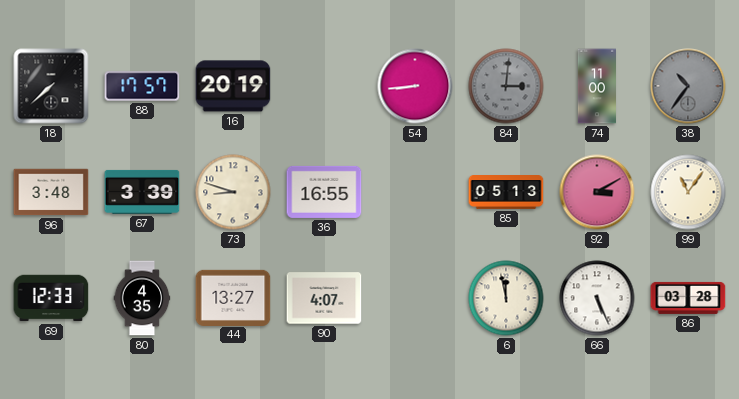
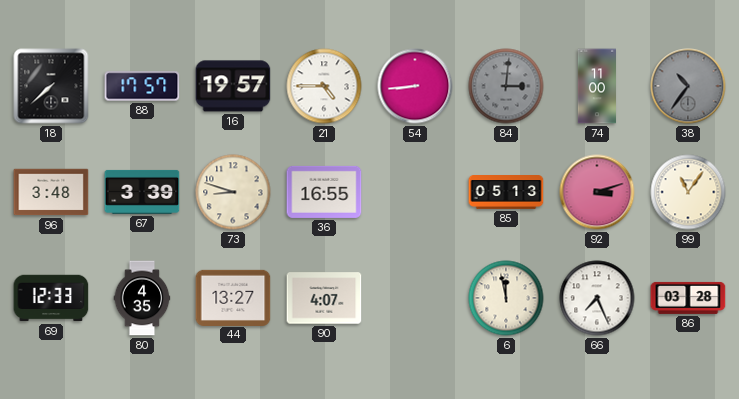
16: 20:19 -> 19:57 (233, 86)
21: none -> 4:45 (324, 86)
92: 3:10 -> 3:12 (597, 192)
66: 5:26 -> 7:26 (597, 298)
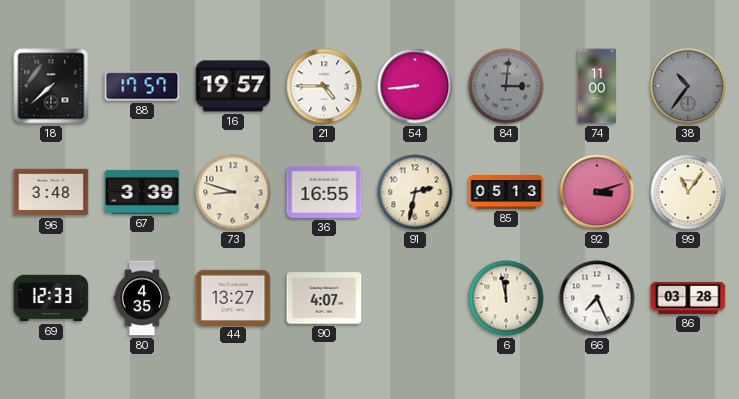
91: none -> 2:32 (415, 192)
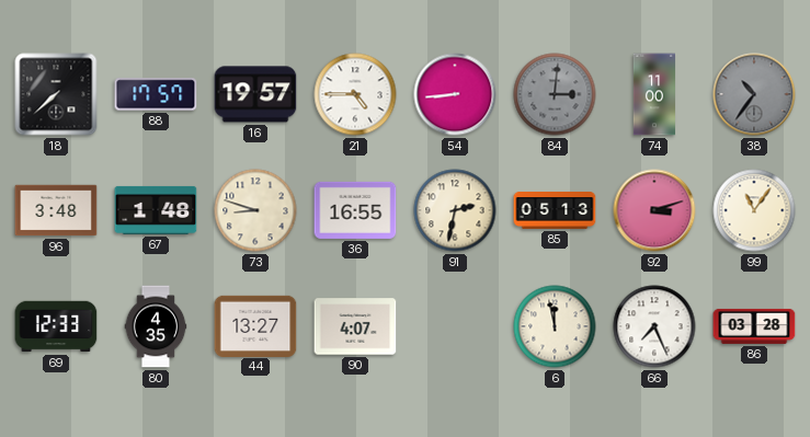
67: 3:39 -> 1:48 (156, 210)
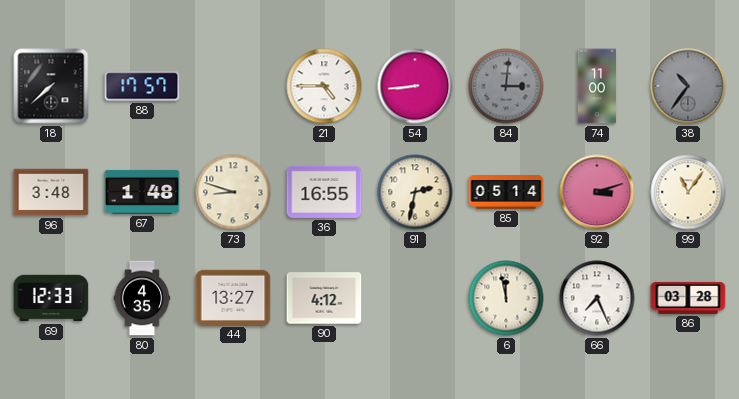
16: 19:57 -> none (255, 94)
85: 05:13 -> 05:14 (506, 193)
90: 4:07 -> 4:12 (324, 298)
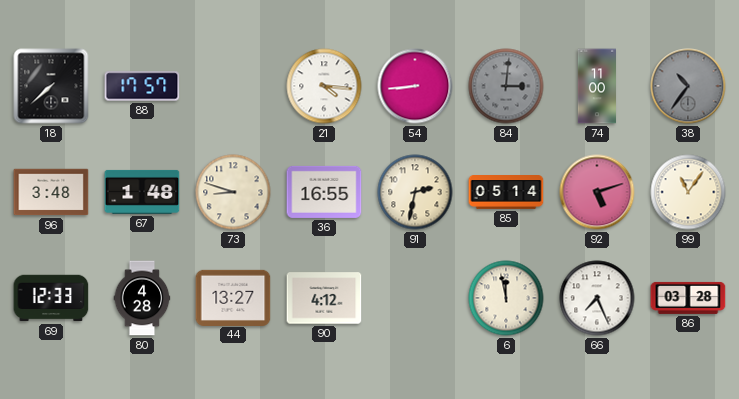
21: 4:45 -> 4:16 (324, 86)
92: 3:12 -> 5:12 (597, 192)
80: 4:35 -> 4:28 (142, 298)
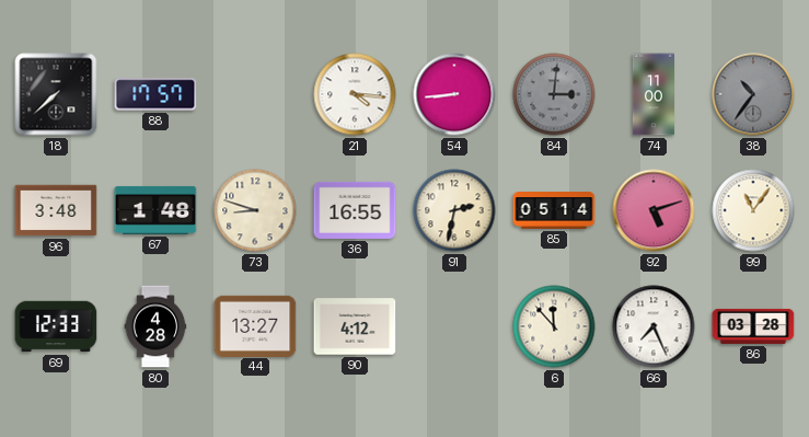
6: 11:58 -> 11:53 (554, 326)
